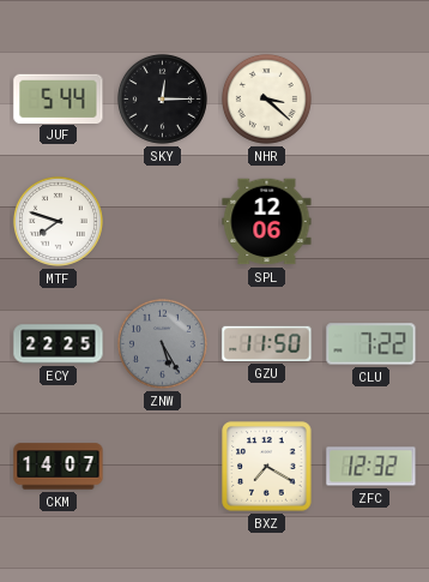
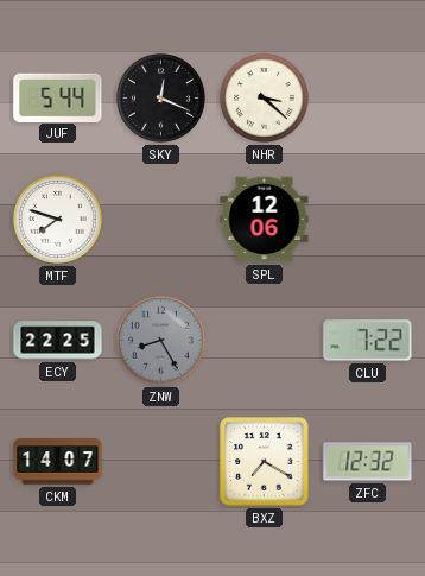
SKY: 12:15 -> 12:19 (160, 97)
ZNW: 5:25 -> 8:25 (160, 340)
GZU: 11:50 -> none (267, 343)
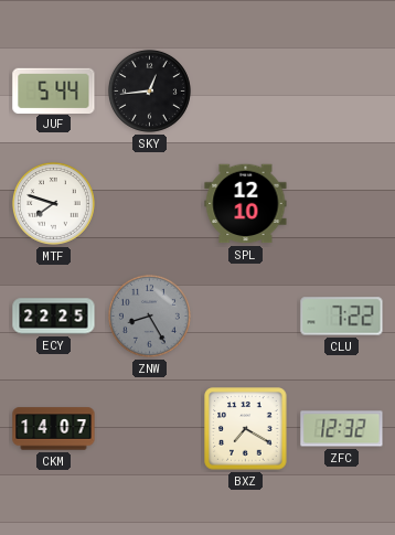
SKY: 12:19 -> 12:44 (149, 90)
NHR: 3:22 -> none (264, 97)
SPL: 12:06 -> 12:10 (246, 204)
